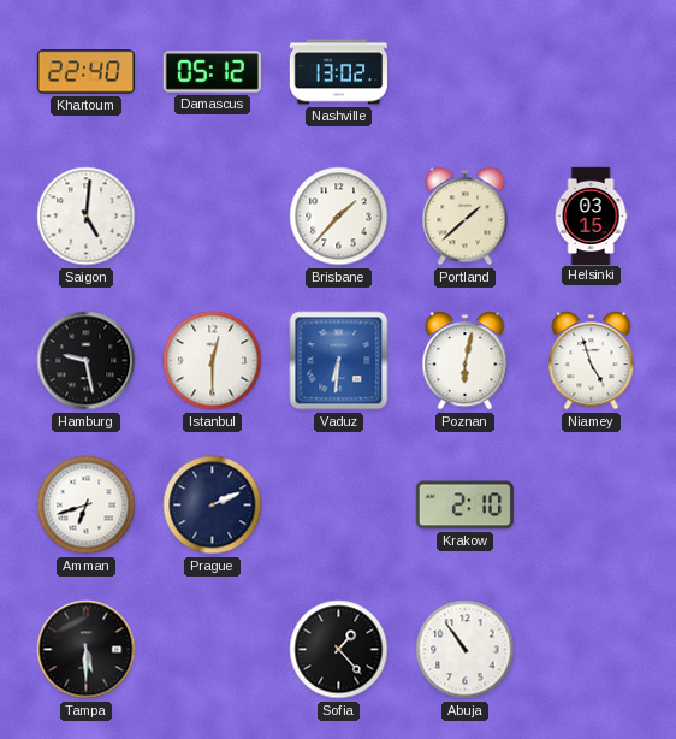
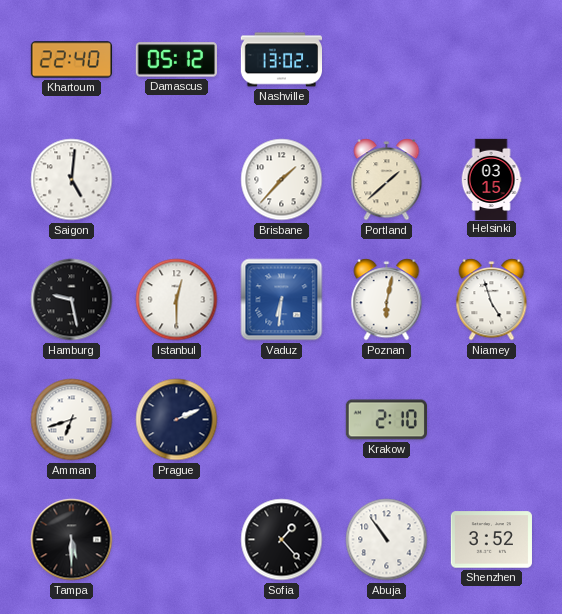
Shenzhen: none -> 3:52 (491, 540)
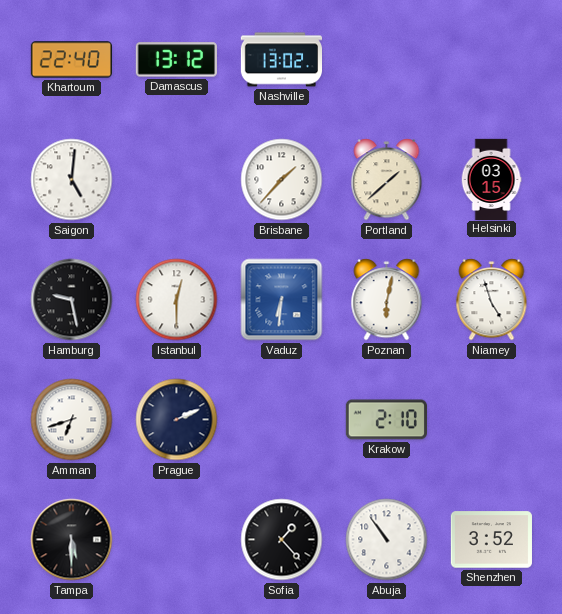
Damascus: 05:12 -> 13:12 (176, 60)
